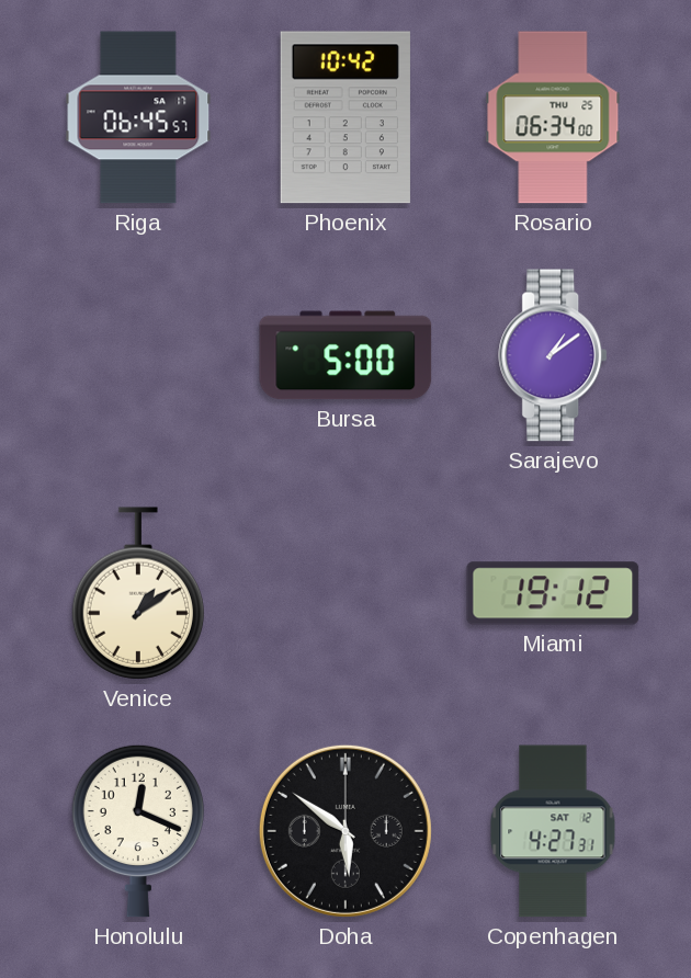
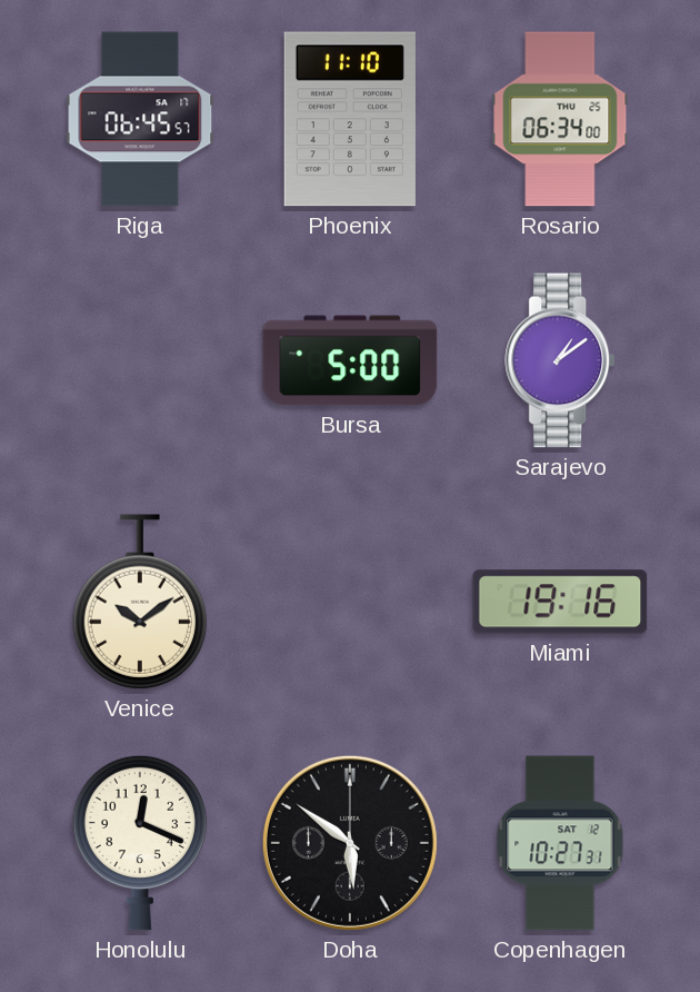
Phoenix: 10:42 -> 11:10 (350, 119)
Venice: 1:09 -> 10:09 (139, 602)
Miami: 19:12 -> 19:16 (560, 602)
Copenhagen: 4:27 -> 10:27 (560, 843)
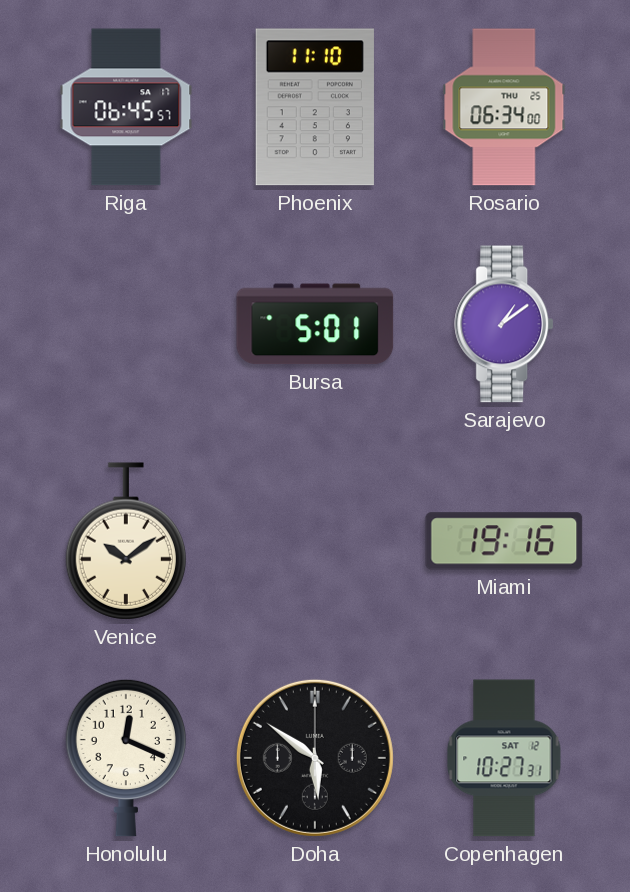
Bursa: 5:00 -> 5:01 (315, 324)
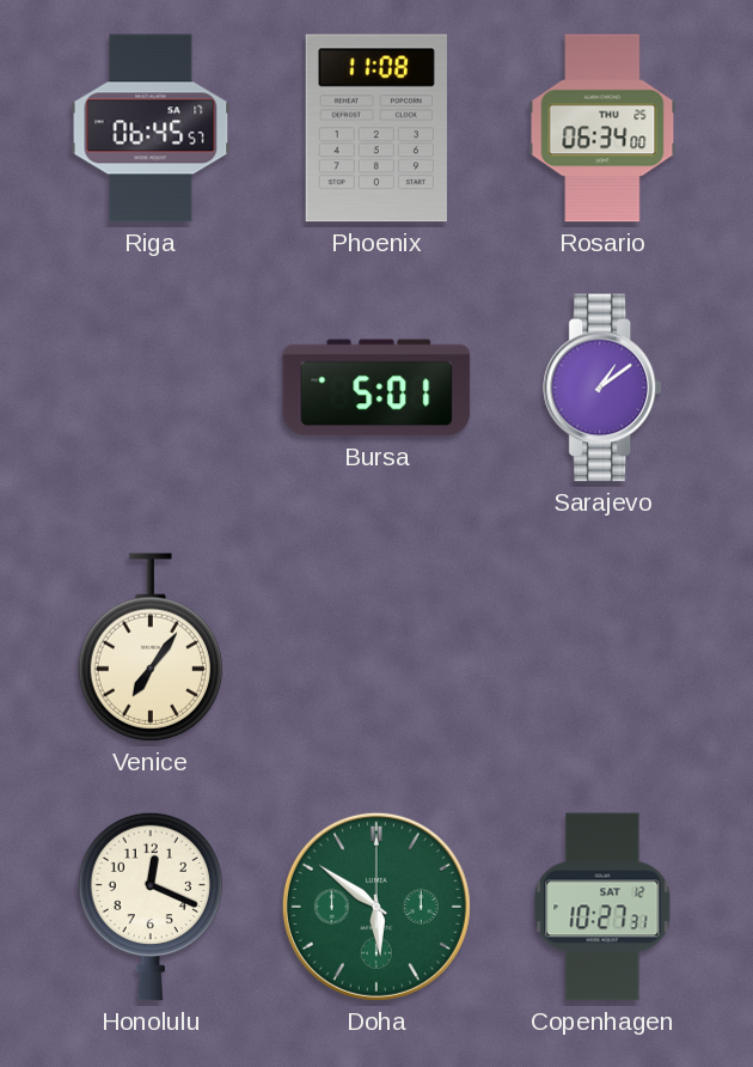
Phoenix: 11:10 -> 11:08 (376, 128)
Venice: 10:09 -> 7:06 (149, 647)
Miami: 19:16 -> none (504, 541)
Doha dial: black -> green (376, 907)
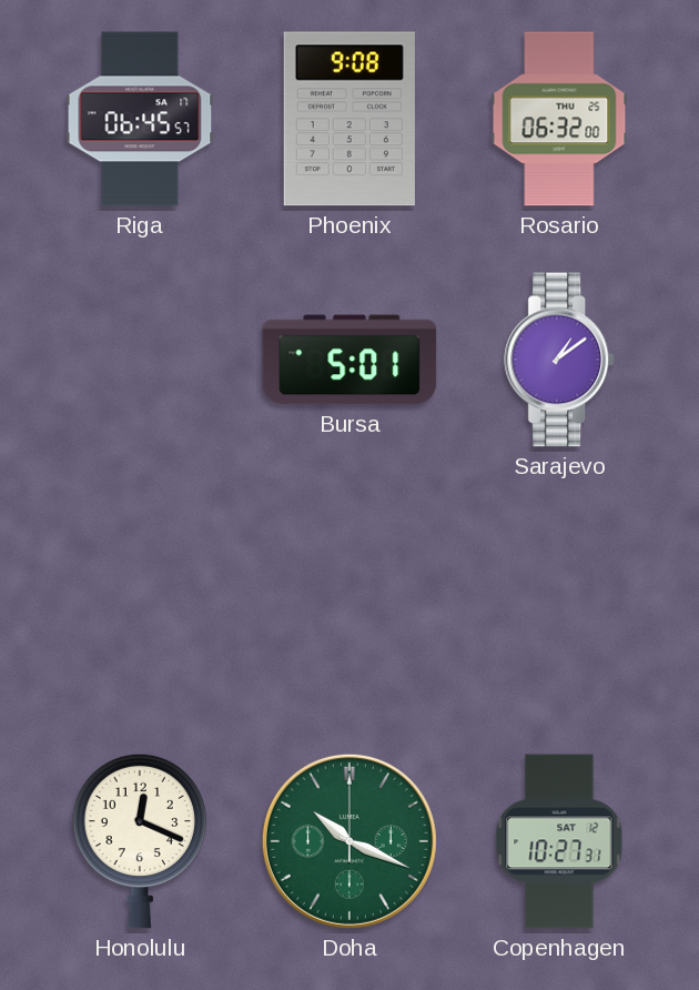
Phoenix: 11:08 -> 9:08 (349, 119)
Rosario: 06:34 -> 06:32 (559, 119)
Venice: 7:06 -> none (149, 647)
Doha: 5:51 -> 10:19 (349, 841)
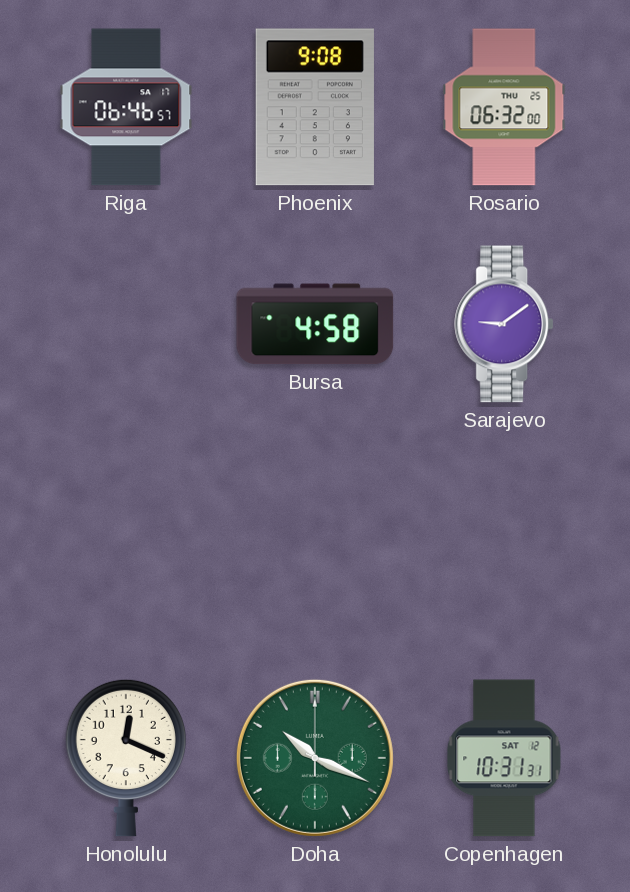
Riga: 06:45 -> 06:46 (126, 107)
Bursa: 5:01 -> 4:58 (315, 324)
Sarajevo: 1:09 -> 9:09 (505, 324)
Copenhagen: 10:27 -> 10:31 (504, 758)
